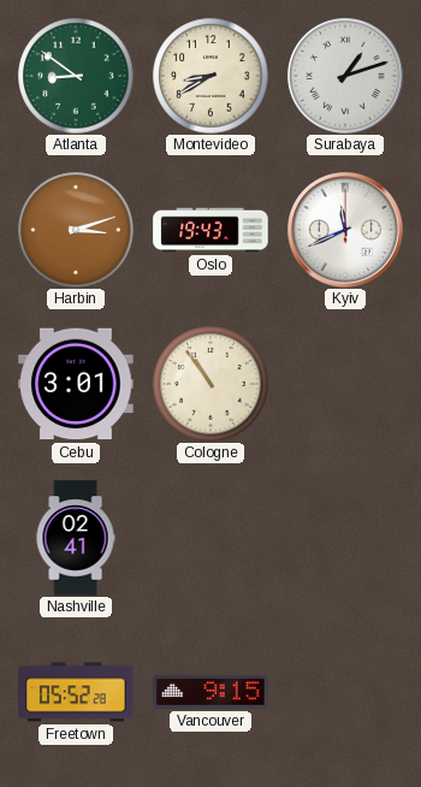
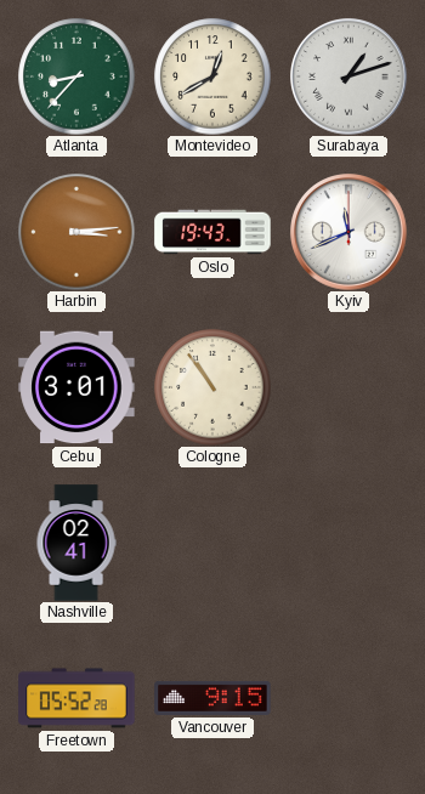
Atlanta: 8:51 -> 8:37 (76, 76)
Montevideo: 8:40 -> 12:40 (212, 76)
Harbin: 3:12 -> 3:14 (76, 232)
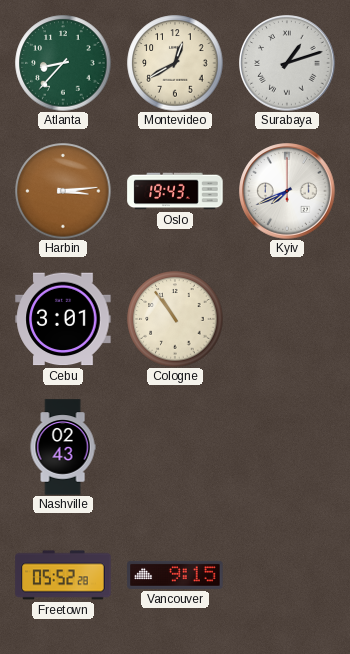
Kyiv: 11:41 -> 7:41 (287, 191)
Nashville: 02:41 -> 02:43 (63, 447)
